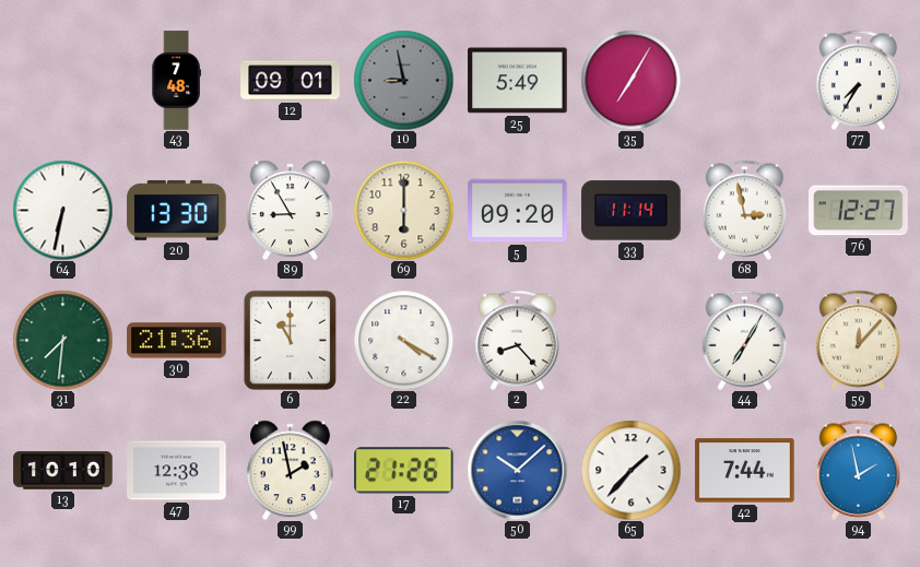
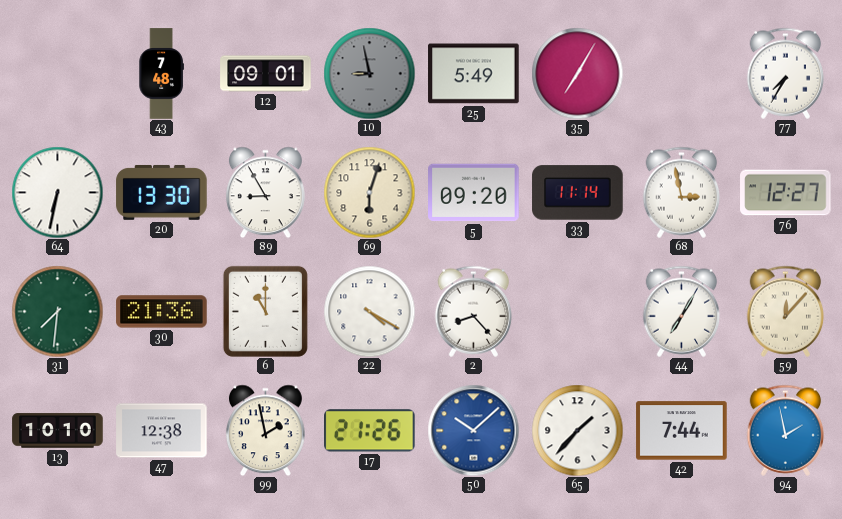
69: 6:00 -> 6:03 (369, 192)
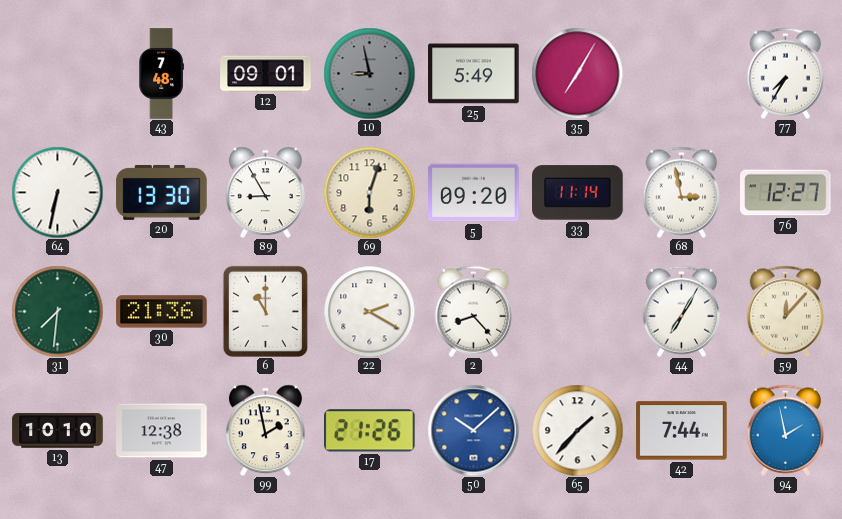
22: 4:20 -> 2:20 (369, 311)
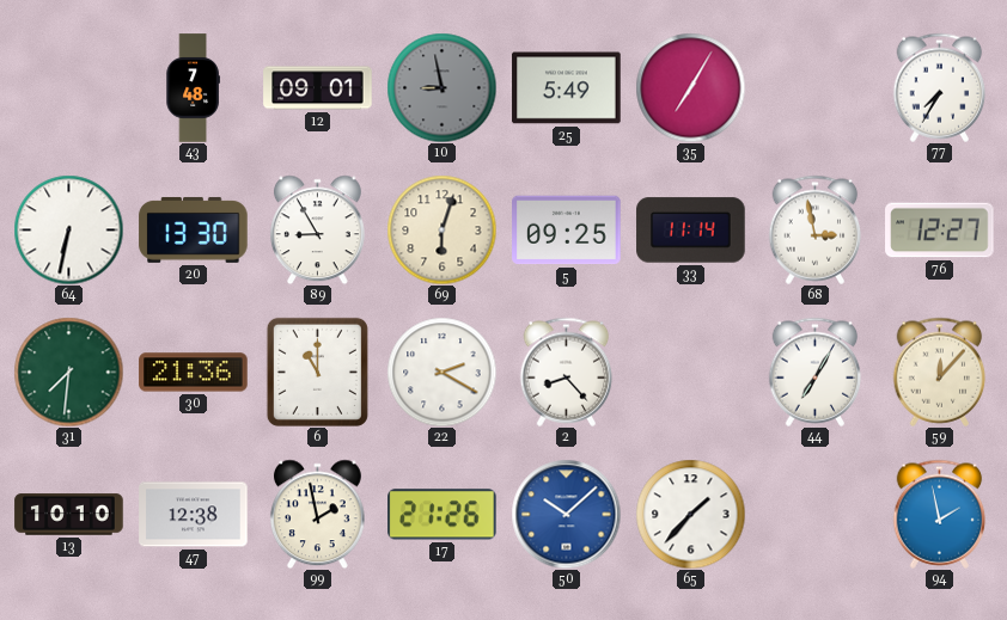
5: 09:20 -> 09:25 (567, 231)
42: 7:44 -> none (682, 431)
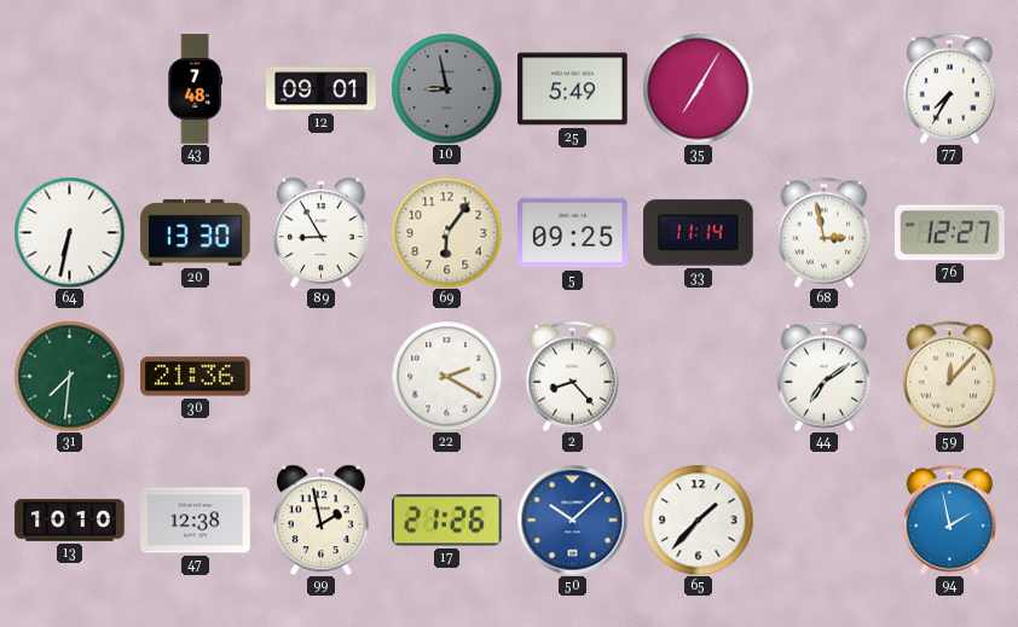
69: 6:03 -> 6:06 (446, 232)
6: 11:00 -> none (317, 372)
44: 7:05 -> 7:09 (825, 376)
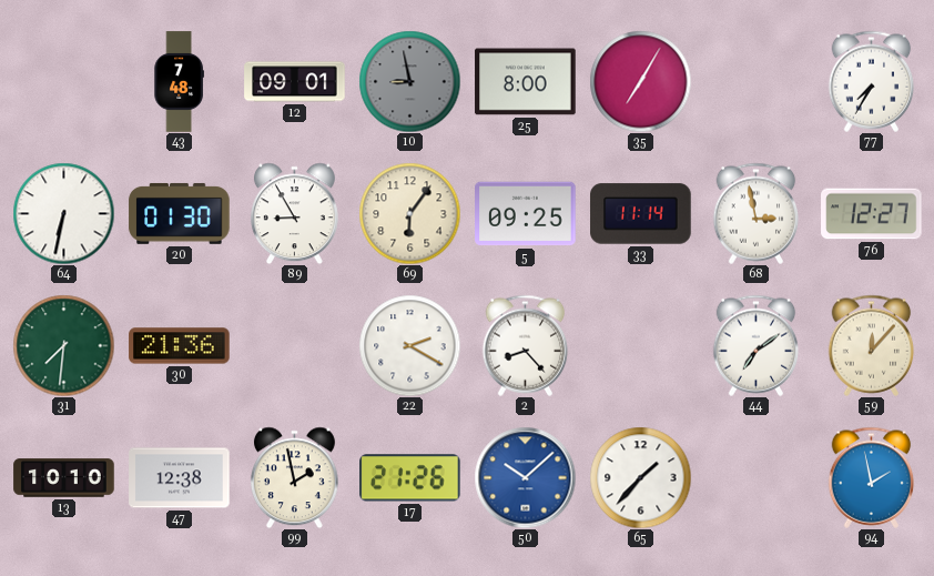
25: 5:49 -> 8:00 (526, 82)
20: 13:30 -> 01:30 (180, 213)
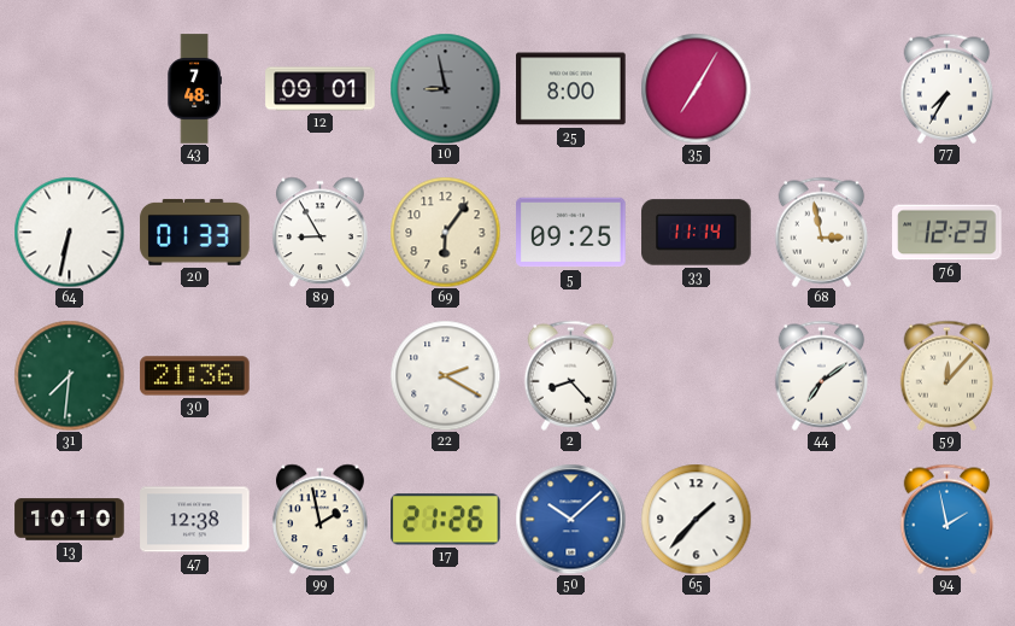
20: 01:30 -> 01:33 (195, 232)
76: 12:27 -> 12:23 (947, 233)
